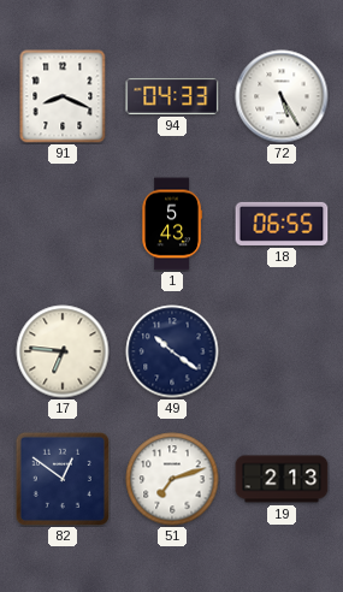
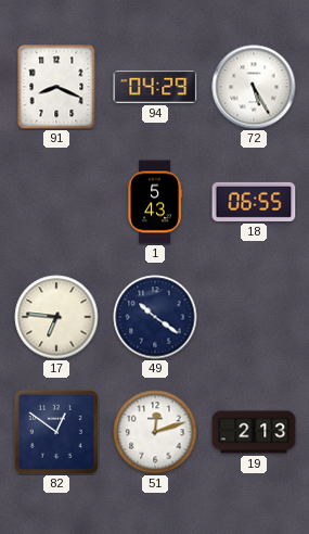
94: 04:33 -> 04:29 (155, 87)
51: 7:12 -> 12:12 (155, 432)
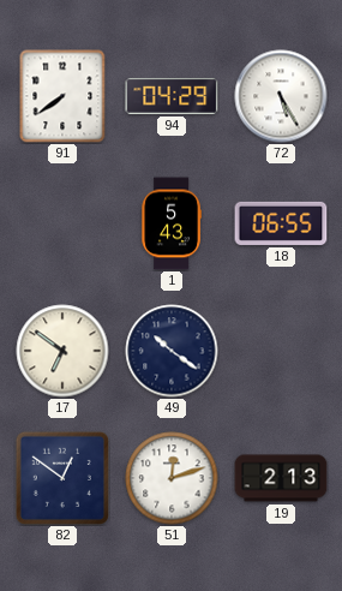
91: 8:19 -> 7:39 (62, 96)
17: 6:46 -> 6:51 (62, 351)
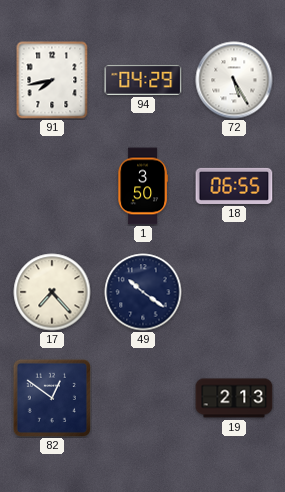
91: 7:39 -> 7:43 (52, 80)
1: 5:43 -> 3:50 (143, 186)
17: 6:51 -> 7:23 (52, 292)
51: 12:12 -> none (172, 478)
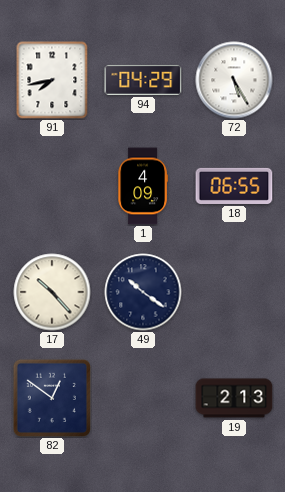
1: 3:50 -> 4:09 (143, 186)
17: 7:23 -> 10:23 (52, 292)
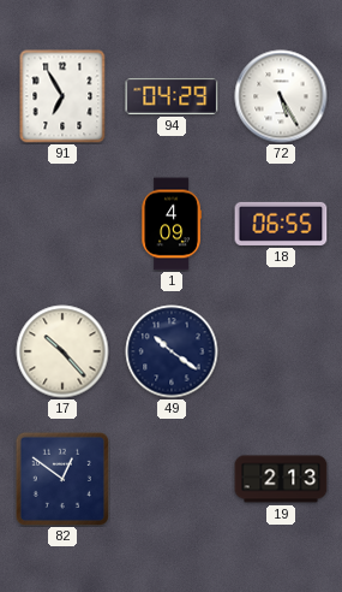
91: 7:43 -> 6:55 (62, 96)
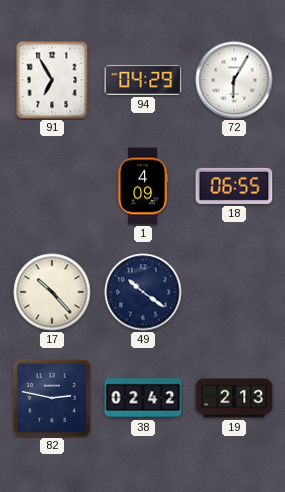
72: 5:25 -> 6:05 (234, 80)
82: 12:51 -> 2:47 (51, 397)
38: none -> 02:42 (143, 398)
